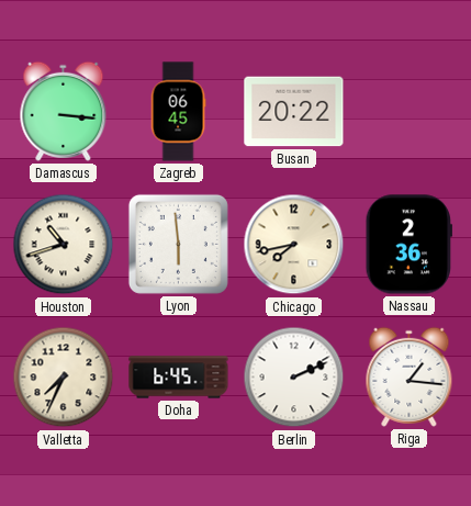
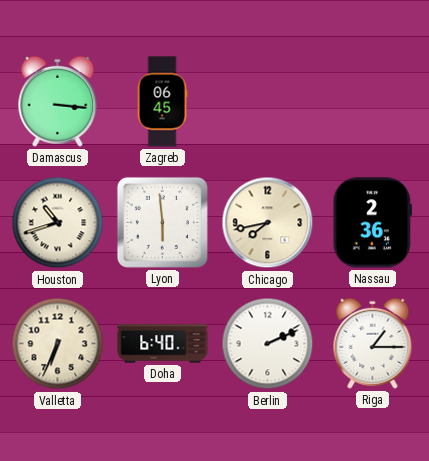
Busan: 20:22 -> none (294, 112)
Valletta: 7:34 -> 6:34 (58, 344)
Doha: 6:45 -> 6:40 (163, 344)
Riga: 1:16 -> 1:15 (373, 343)
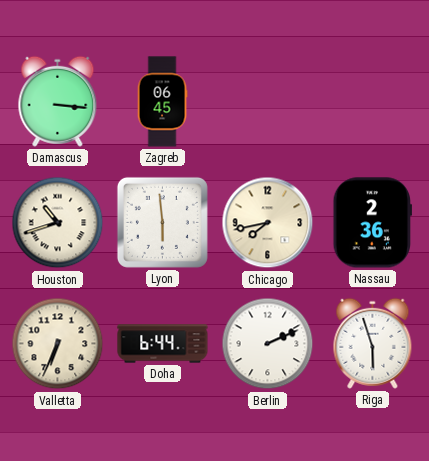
Doha: 6:40 -> 6:44 (163, 344)
Riga: 1:15 -> 5:57 (373, 343)
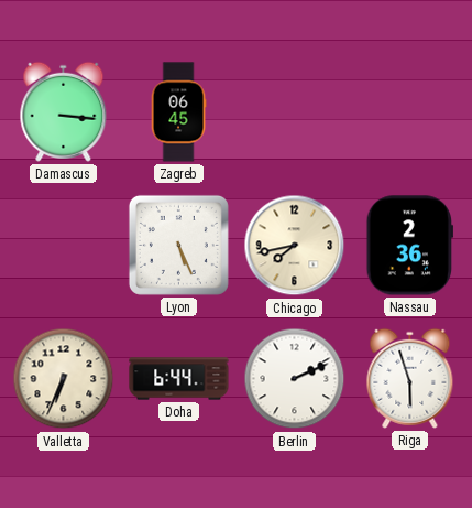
Houston: 10:42 -> none (58, 223)
Lyon: 5:59 -> 5:26 (178, 245)
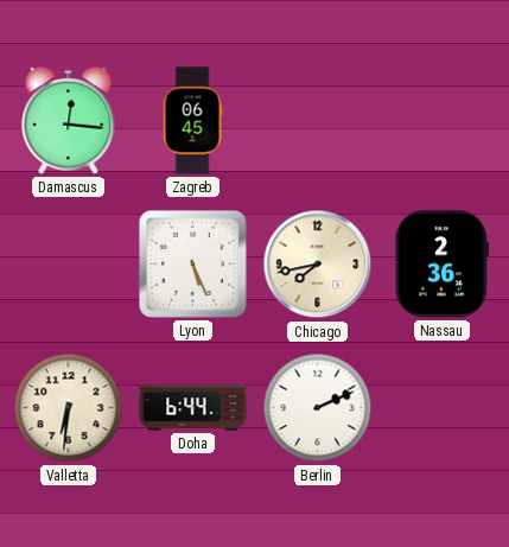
Damascus: 3:16 -> 12:16 (69, 120)
Valletta: 6:34 -> 6:31 (69, 408)
Riga: 5:57 -> none (410, 378)
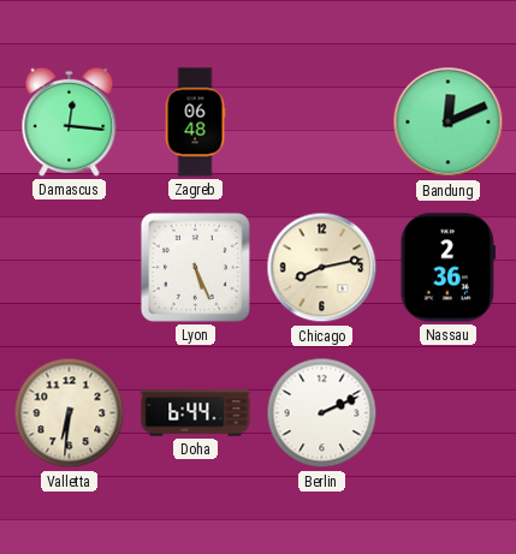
Zagreb: 06:45 -> 06:48 (195, 123)
Bandung: none -> 12:11 (449, 123)
Chicago: 7:43 -> 8:13 (322, 268)
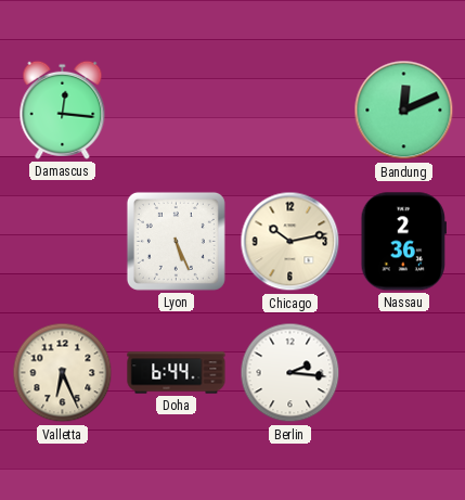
Zagreb: 06:48 -> none (195, 123)
Chicago: 8:13 -> 10:13 (290, 242)
Valletta: 6:31 -> 6:26 (63, 373)
Berlin: 2:11 -> 2:16 (290, 373)
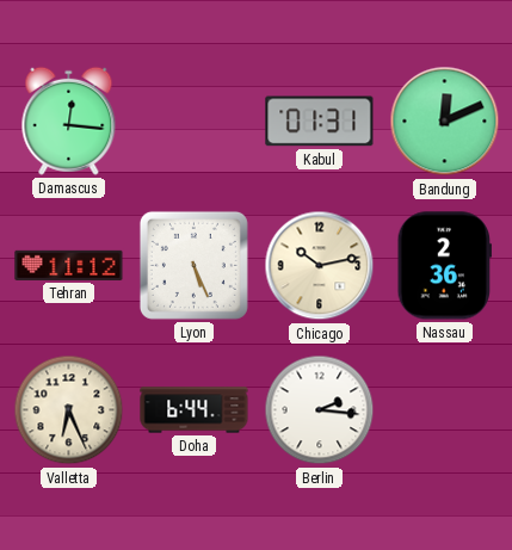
Kabul: none -> 01:31 (320, 122)
Tehran: none -> 11:12 (69, 265)
